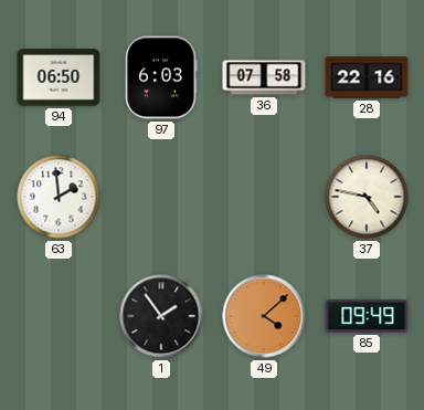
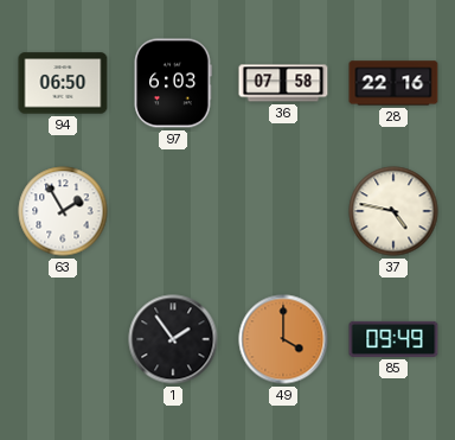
63: 1:59 -> 1:55 (63, 211)
49: 4:08 -> 4:00 (283, 339)
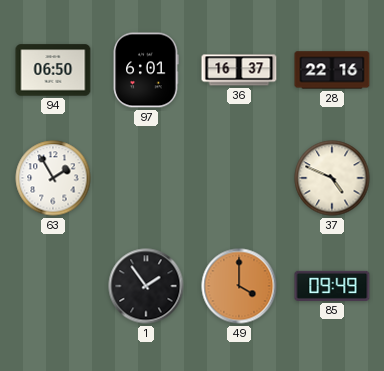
97: 6:03 -> 6:01 (146, 70)
36: 07:58 -> 16:37 (239, 70)
37: 4:47 -> 4:49 (332, 178)
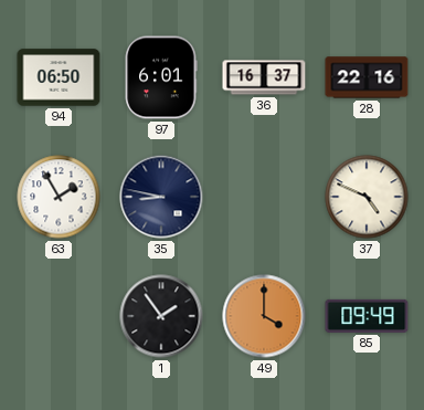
35: none -> 8:47 (161, 197)
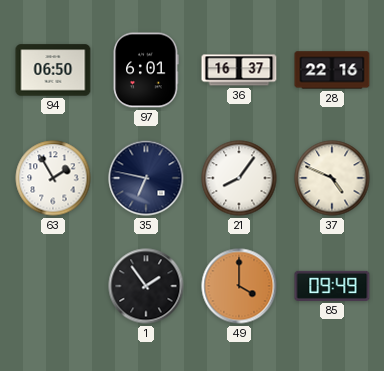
35: 8:47 -> 6:47 (146, 178)
21: none -> 8:06 (239, 178)
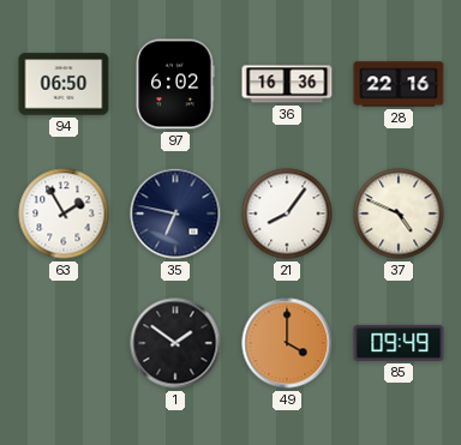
97: 6:01 -> 6:02 (175, 84)
36: 16:37 -> 16:36 (287, 84)
1: 1:54 -> 1:51 (175, 343)
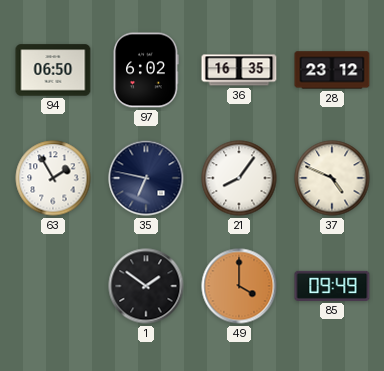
36: 16:36 -> 16:35 (239, 70)
28: 22:16 -> 23:12 (332, 70)
